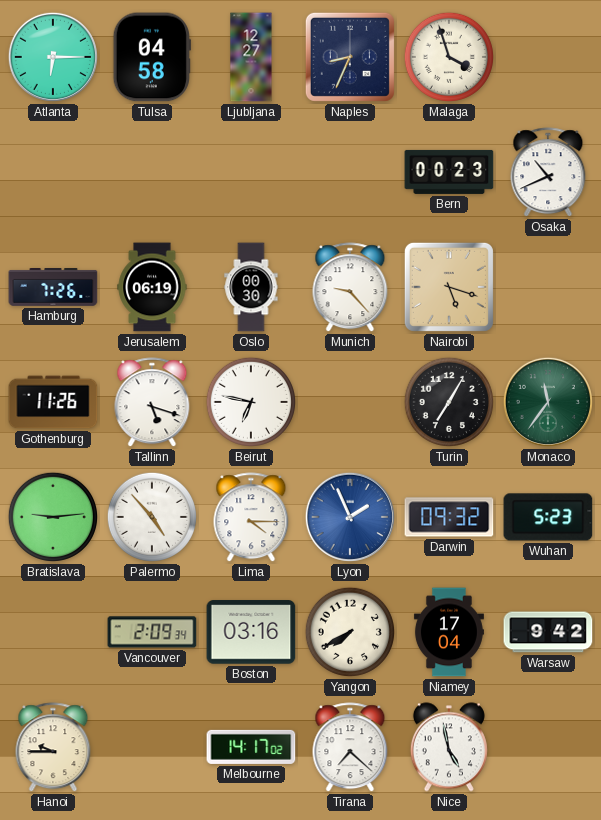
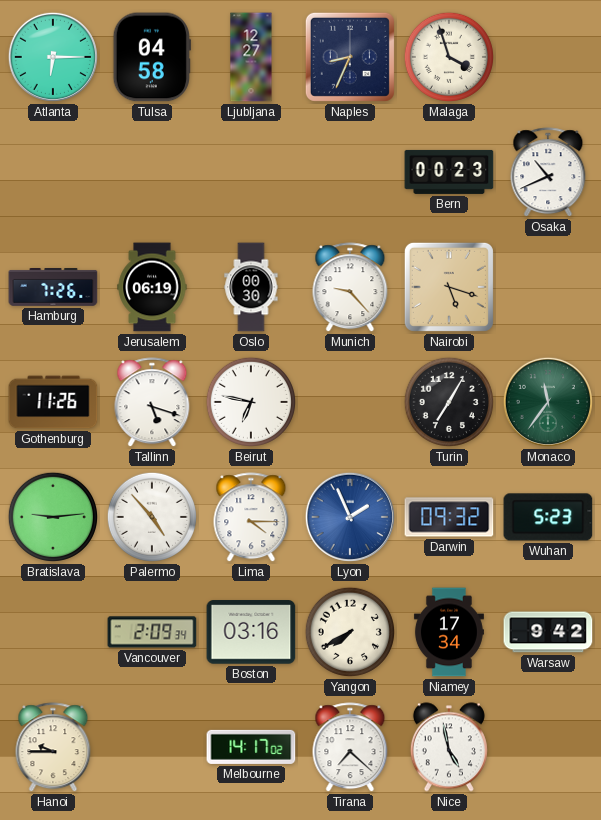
Niamey: 17:04 -> 17:34 (449, 632)
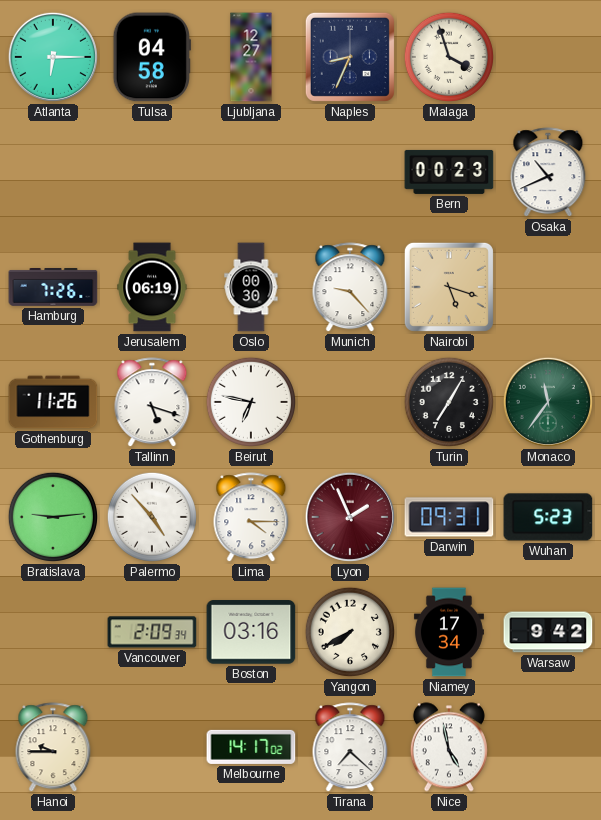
Lyon dial: blue -> burgundy (350, 517)
Darwin: 09:32 -> 09:31 (449, 517)
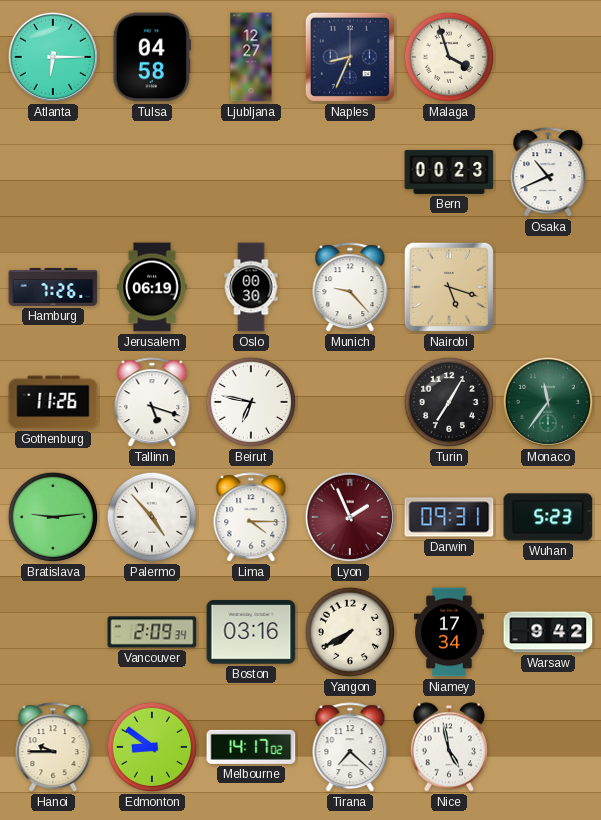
Edmonton: none -> 8:51 (152, 747)
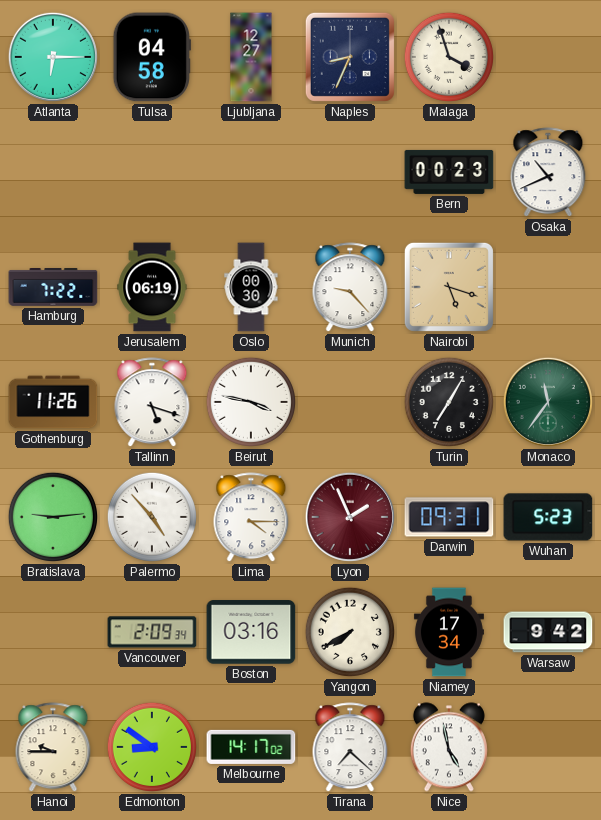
Hamburg: 7:26 -> 7:22 (53, 288)
Beirut: 6:47 -> 3:47 (251, 402)
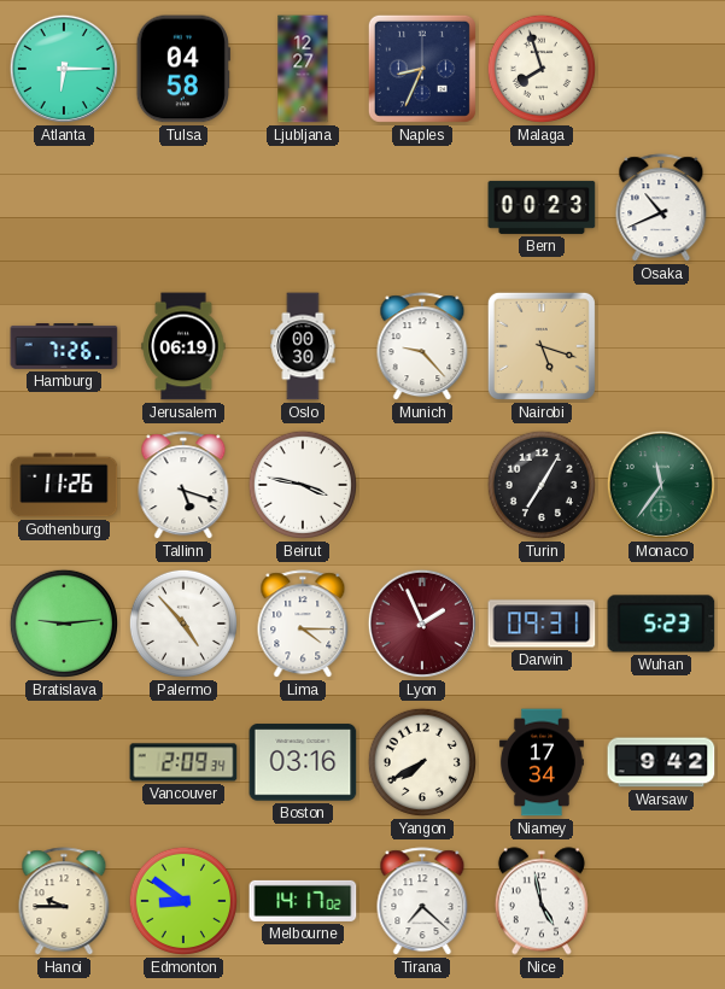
Malaga: 3:57 -> 7:57 (542, 69)
Hamburg: 7:22 -> 7:26 (64, 347)
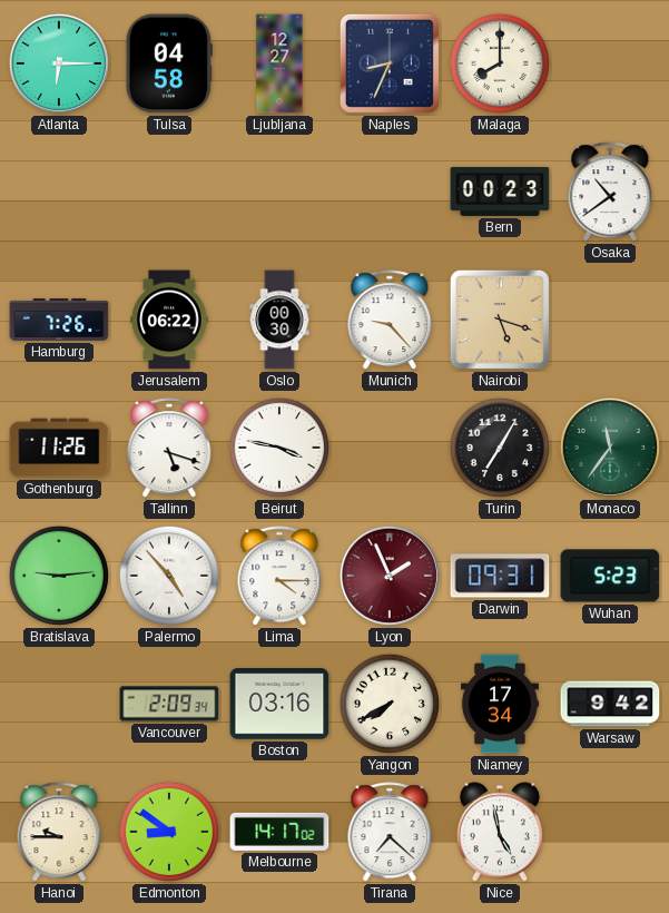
Malaga: 7:57 -> 8:00 (500, 63)
Osaka: 10:41 -> 10:39 (610, 193)
Jerusalem: 06:19 -> 06:22 (169, 320)
